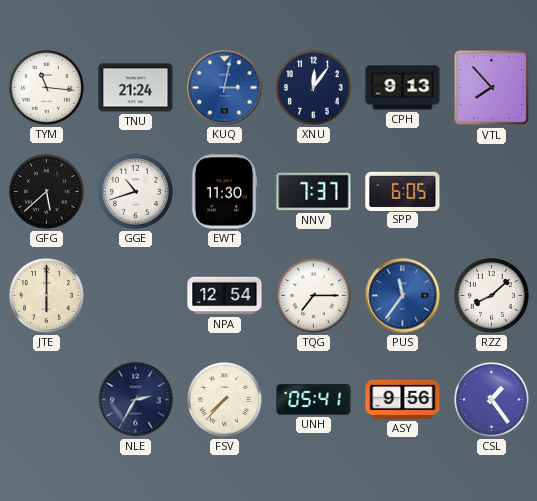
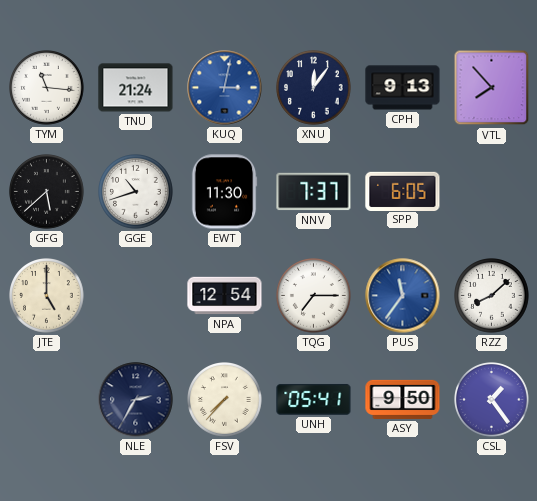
JTE: 6:00 -> 5:00 (47, 296)
ASY: 9:56 -> 9:50 (403, 399)
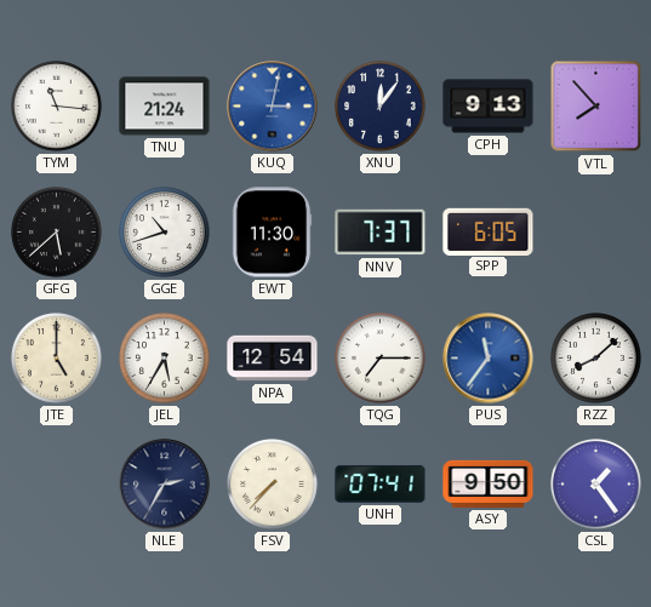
JEL: none -> 5:35 (165, 359)
UNH: 05:41 -> 07:41 (381, 485)
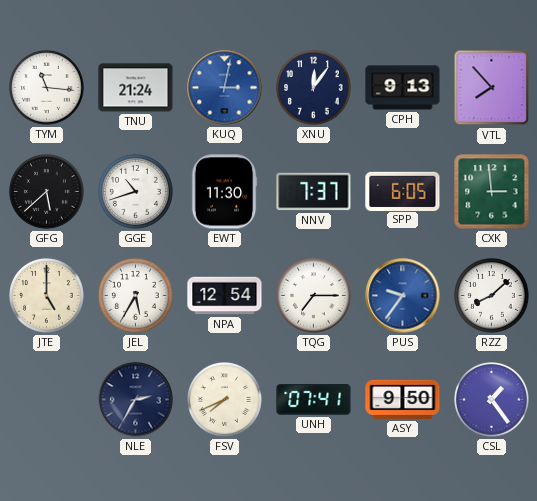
CXK: none -> 2:59 (492, 192)
PUS: 11:36 -> 9:36 (403, 296)
FSV: 7:37 -> 7:41 (225, 400)
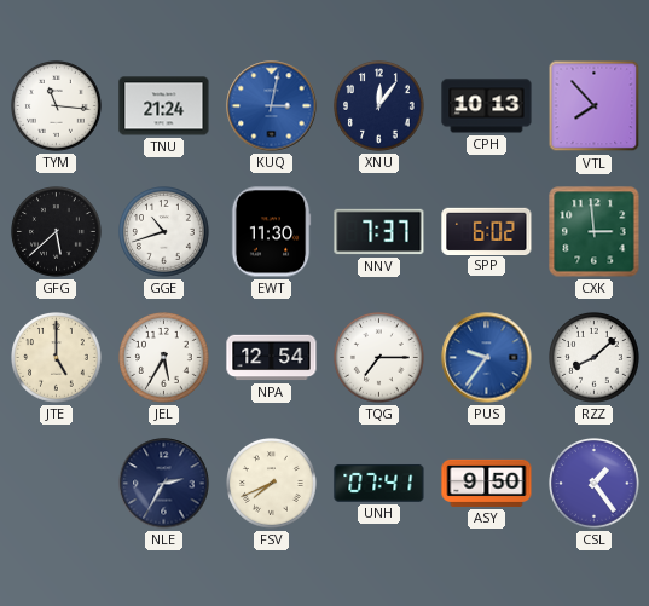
CPH: 9:13 -> 10:13 (487, 106)
SPP: 6:05 -> 6:02 (487, 231)
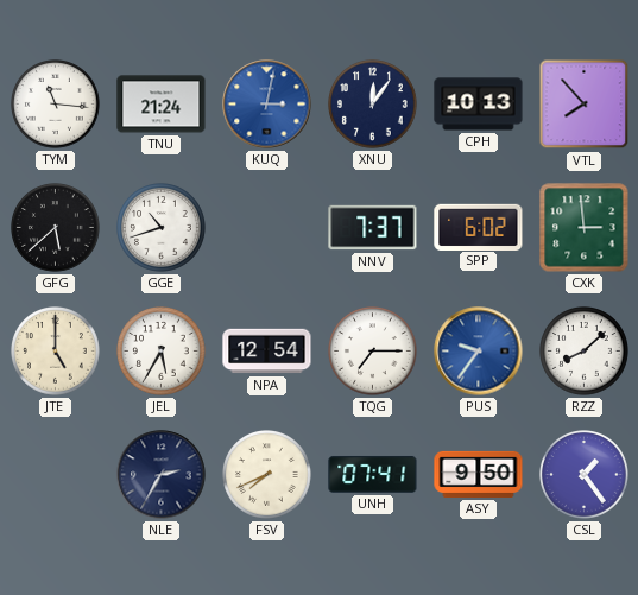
EWT: 11:30 -> none (271, 232)
